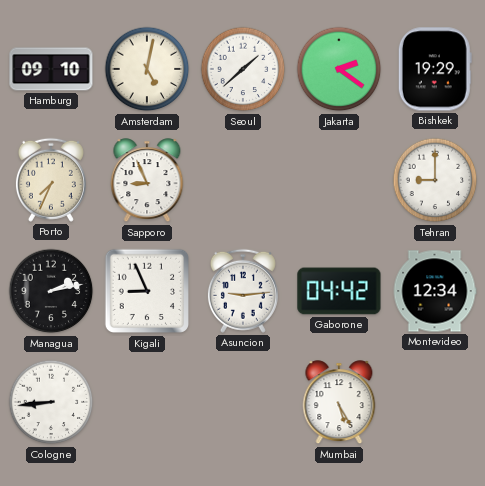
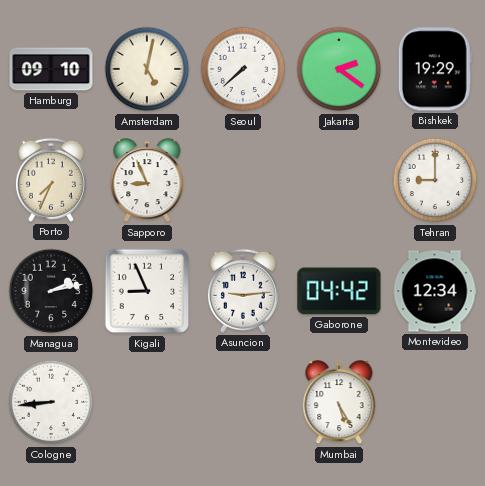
Seoul: 1:38 -> 7:38 (243, 69)
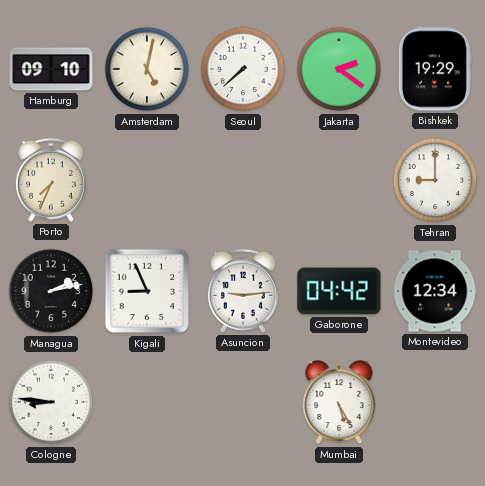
Sapporo: 8:56 -> none (147, 181)
Cologne: 8:44 -> 8:46 (51, 402)
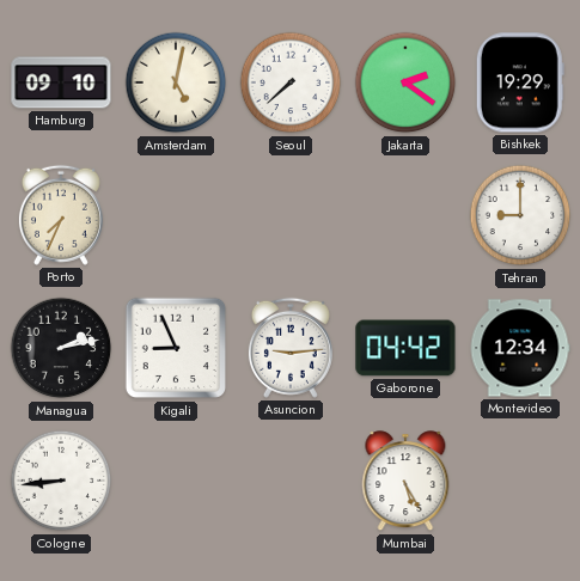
Cologne: 8:46 -> 8:44 (61, 481)
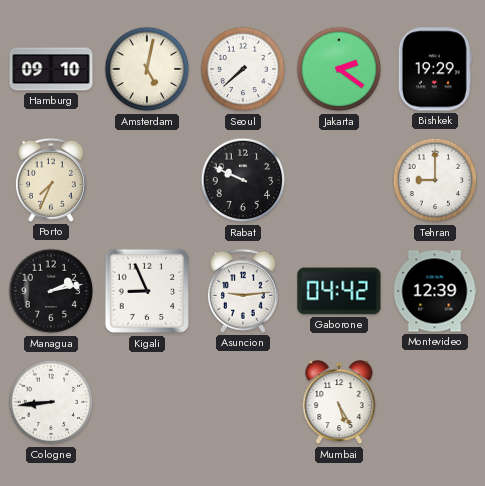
Rabat: none -> 9:49 (243, 180)
Montevideo: 12:34 -> 12:39 (435, 291)
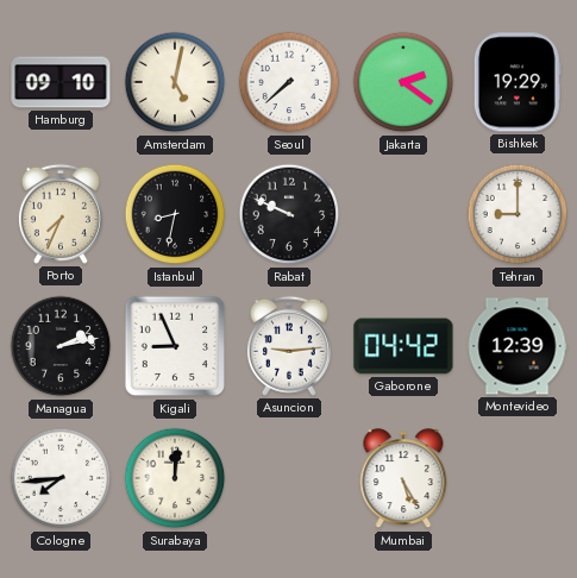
Istanbul: none -> 8:32 (175, 214)
Cologne: 8:44 -> 7:44 (61, 478)
Surabaya: none -> 12:01 (175, 478)
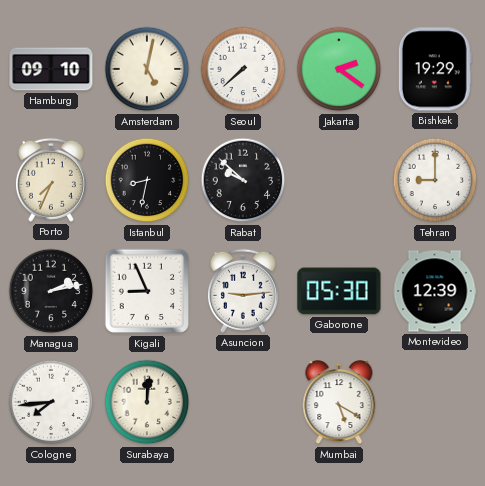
Rabat: 9:49 -> 9:52 (243, 180)
Gaborone: 04:42 -> 05:30 (339, 291)
Mumbai: 5:25 -> 5:20 (339, 403)
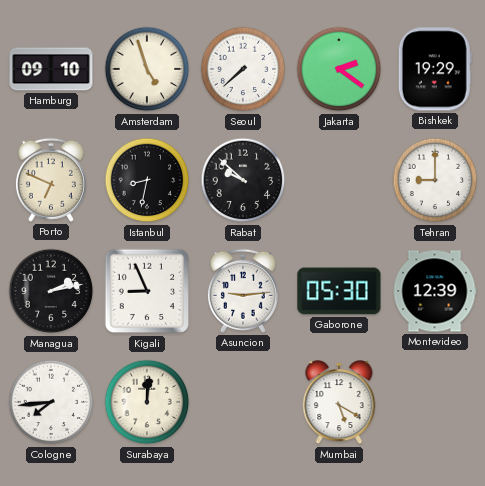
Amsterdam: 5:02 -> 4:57 (147, 69)
Porto: 7:34 -> 6:49 (51, 180)
